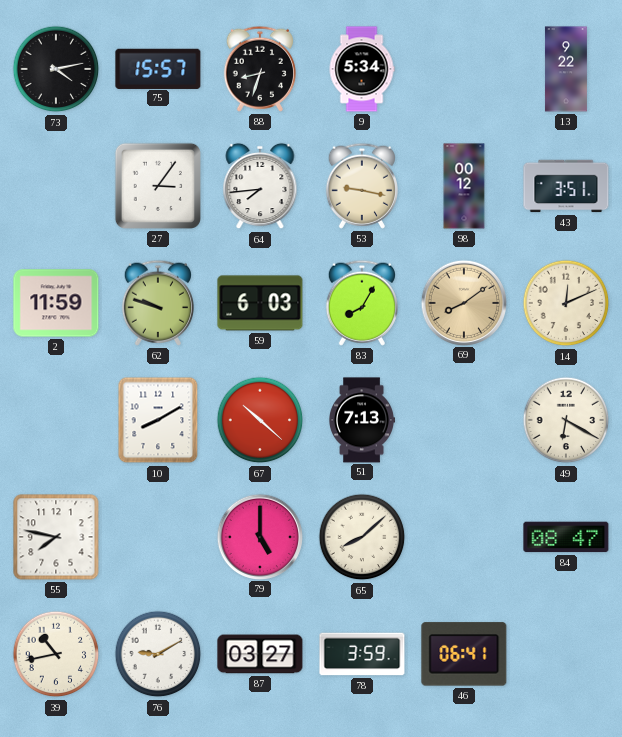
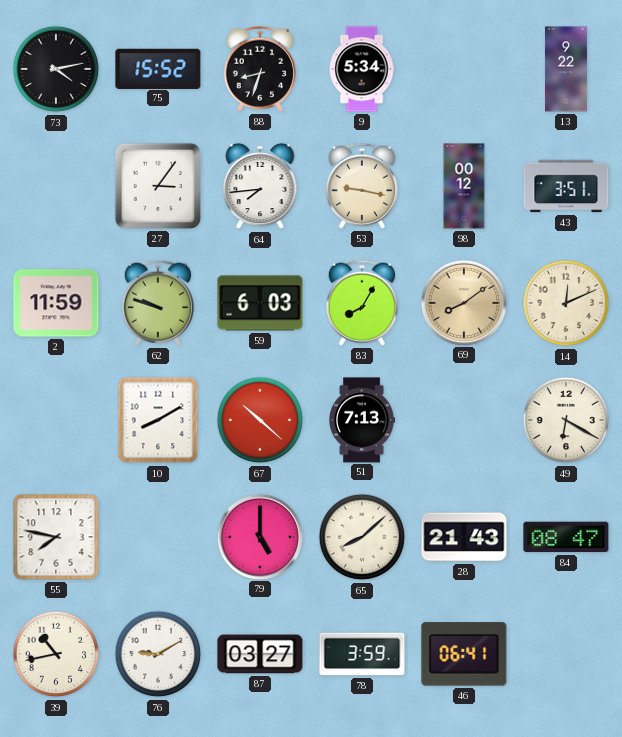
75: 15:57 -> 15:52 (158, 68)
28: none -> 21:43 (464, 537)
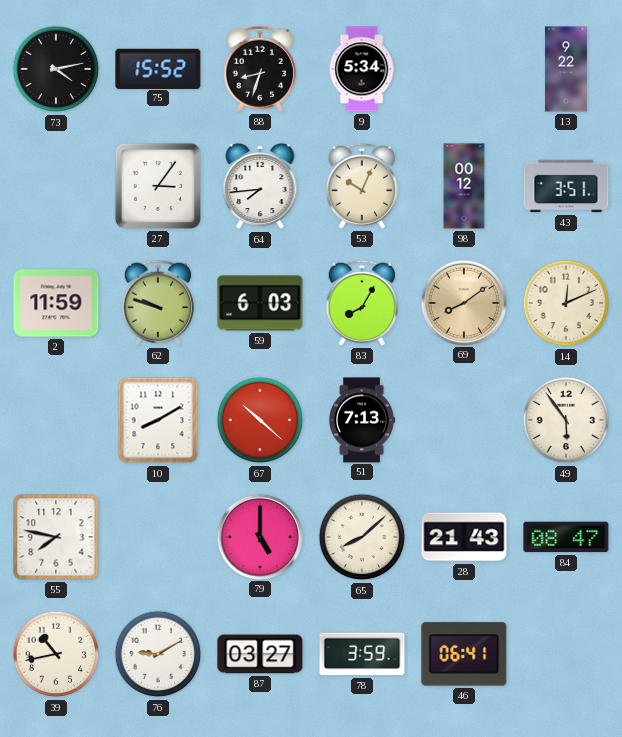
53: 9:17 -> 10:04 (361, 186)
49: 6:20 -> 5:54 (566, 420)
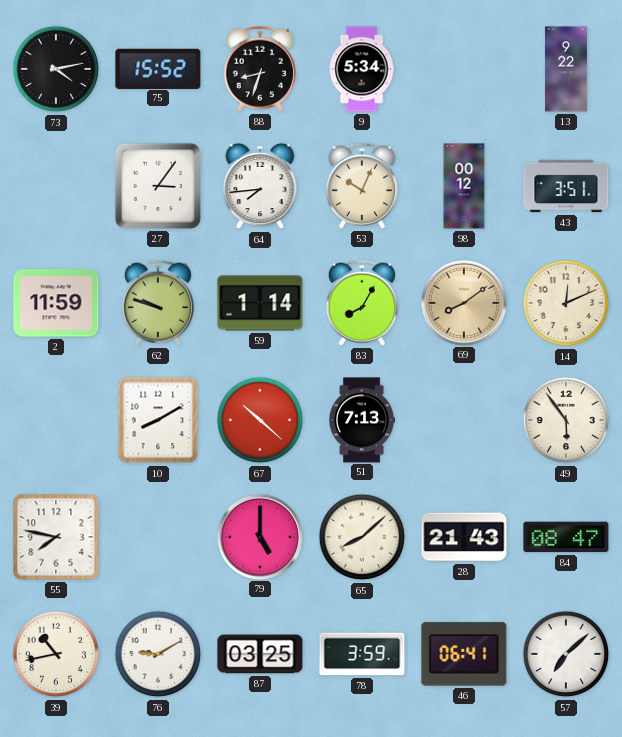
59: 6:03 -> 1:14 (260, 303)
87: 03:27 -> 03:25 (260, 654)
57: none -> 7:08 (566, 654)
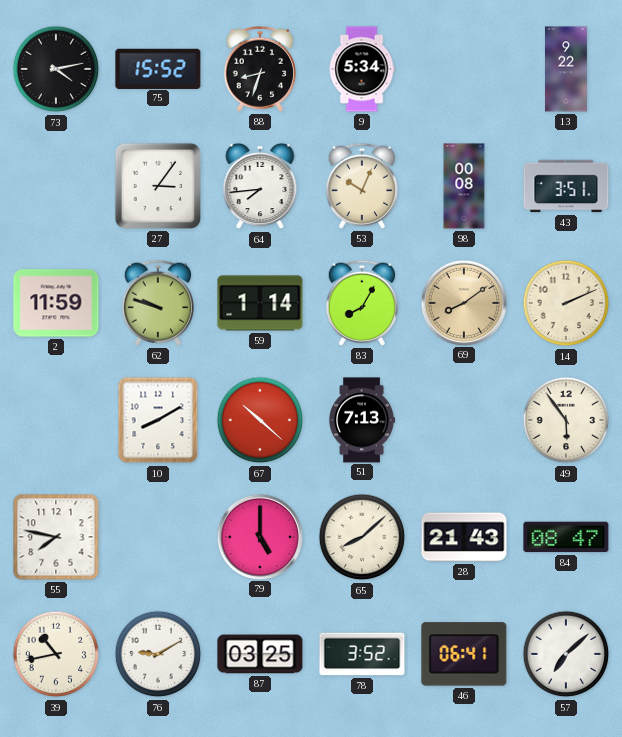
98: 00:12 -> 00:08 (464, 186)
14: 12:11 -> 2:11 (566, 303)
78: 3:59 -> 3:52 (362, 654)
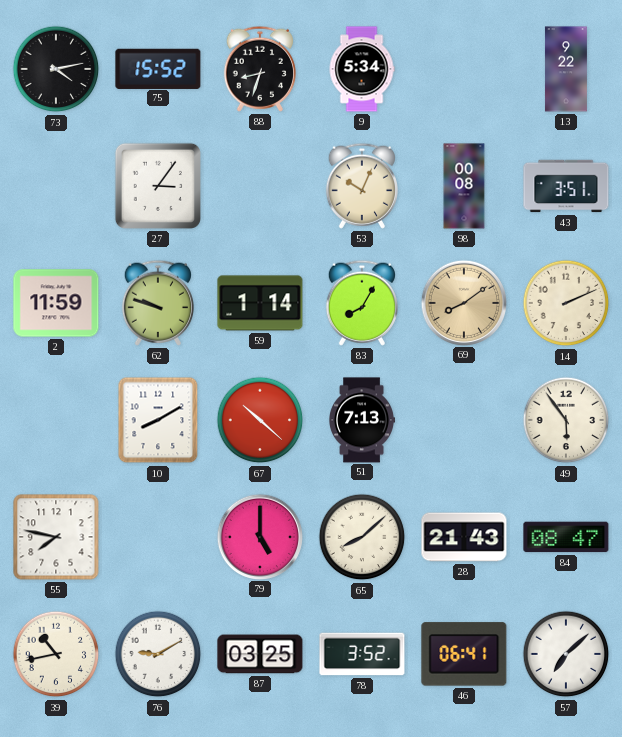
64: 7:44 -> none (260, 186)
